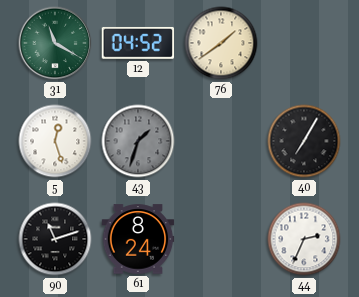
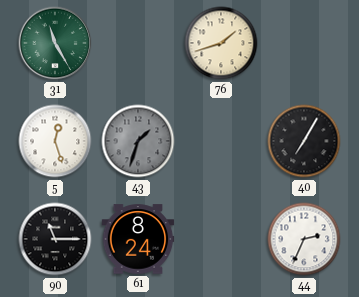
31: 11:20 -> 11:25 (55, 43)
12: 04:52 -> none (137, 43)
76: 1:39 -> 1:42 (221, 43)
90: 11:12 -> 11:15 (55, 239)
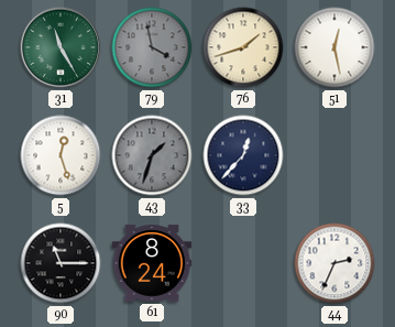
79: none -> 3:58 (152, 47)
51: none -> 12:28 (334, 47)
33: none -> 12:37 (243, 155)
40: 7:05 -> none (304, 141)
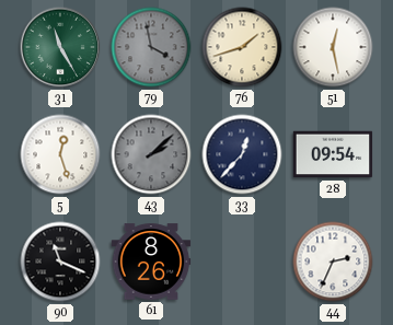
43: 1:33 -> 2:08 (151, 154)
28: none -> 09:54 (333, 154)
90: 11:15 -> 11:19 (60, 262)
61: 8:24 -> 8:26 (151, 262)
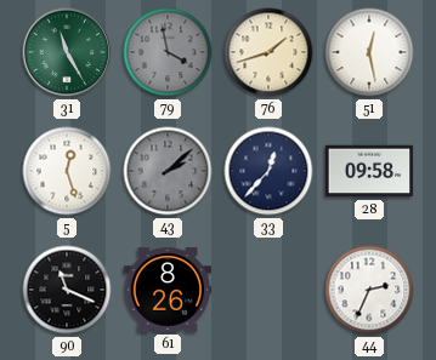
28: 09:54 -> 09:58 (369, 171)
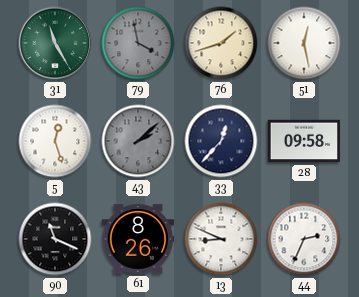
13: none -> 8:49 (221, 239)
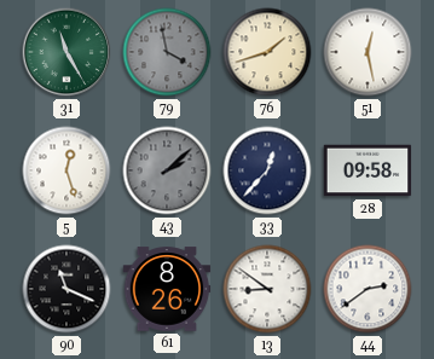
13: 8:49 -> 8:51 (267, 289)
44: 2:34 -> 2:39 (368, 289)
